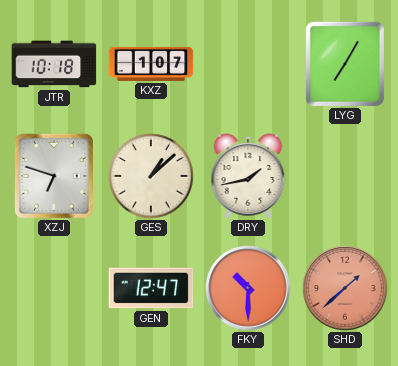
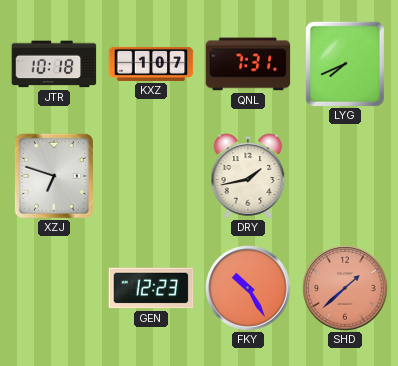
QNL: none -> 7:31 (248, 64)
LYG: 7:05 -> 7:41 (345, 64)
GES: 1:08 -> none (151, 176)
GEN: 12:47 -> 12:23 (151, 288)
FKY: 10:30 -> 10:25 (248, 288)
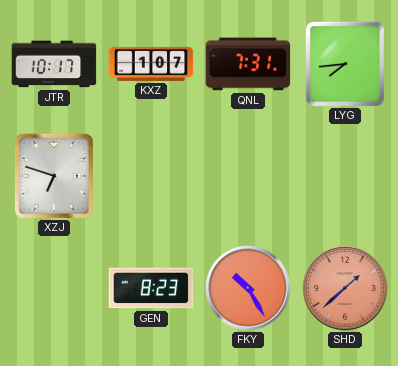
JTR: 10:18 -> 10:17 (54, 64)
LYG: 7:41 -> 7:44 (345, 64)
DRY: 1:43 -> none (248, 176)
GEN: 12:23 -> 8:23 (151, 288)
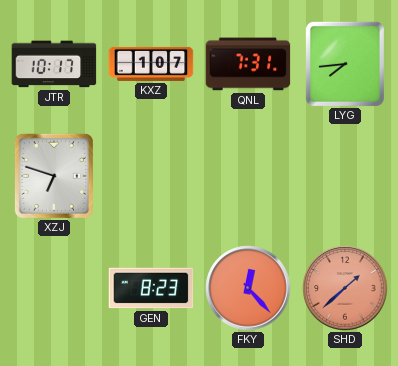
FKY: 10:25 -> 12:23 (248, 288)
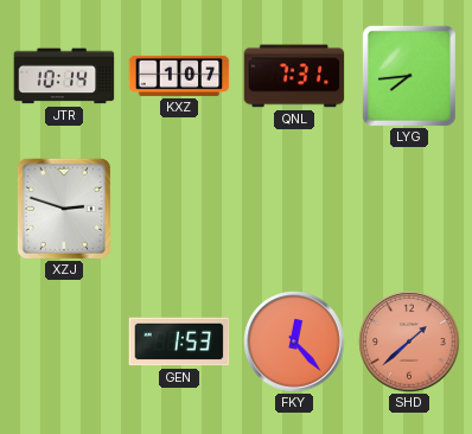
JTR: 10:17 -> 10:14 (64, 76)
XZJ: 6:48 -> 2:48 (64, 209)
GEN: 8:23 -> 1:53 (179, 342)
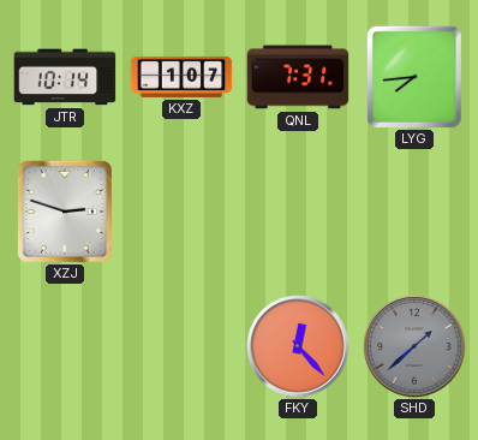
GEN: 1:53 -> none (179, 342)
SHD dial: salmon -> grey (414, 346)
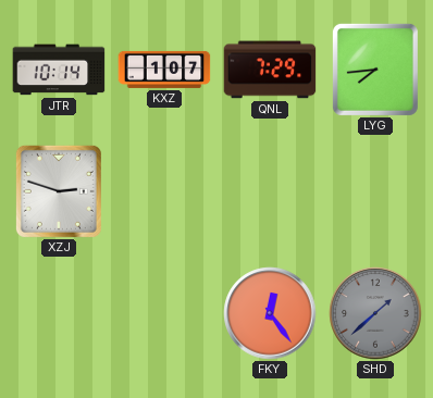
QNL: 7:31 -> 7:29 (270, 70)
FKY: 12:23 -> 12:24 (270, 313)
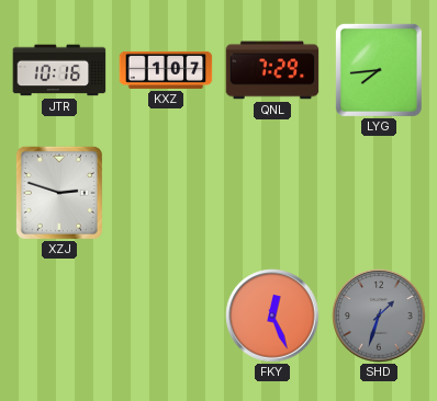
JTR: 10:14 -> 10:16 (59, 70)
FKY: 12:24 -> 12:26 (272, 316)
SHD: 1:38 -> 1:33 (379, 316)
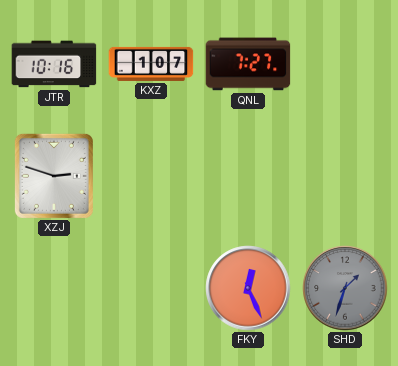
QNL: 7:29 -> 7:27 (248, 64)
LYG: 7:44 -> none (379, 70)
